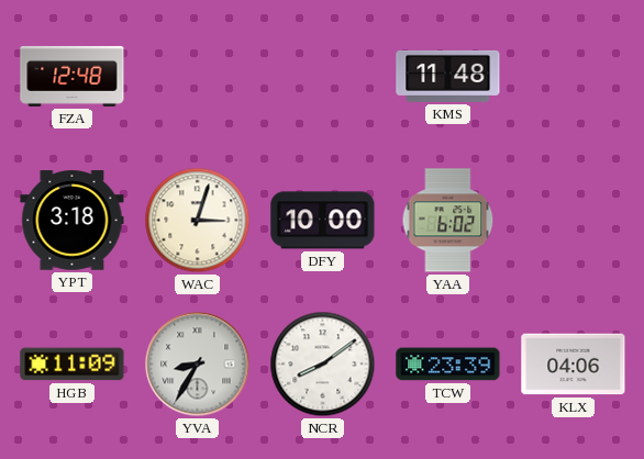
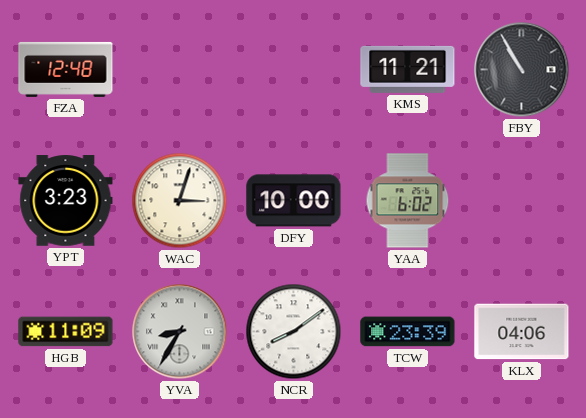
KMS: 11:48 -> 11:21 (408, 69)
FBY: none -> 10:55 (522, 70)
YPT: 3:18 -> 3:23 (66, 201)
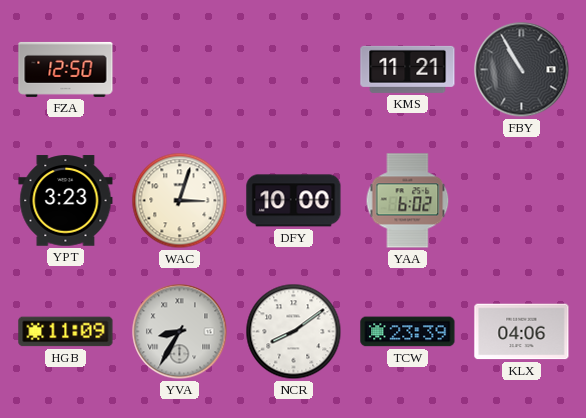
FZA: 12:48 -> 12:50 (66, 69)
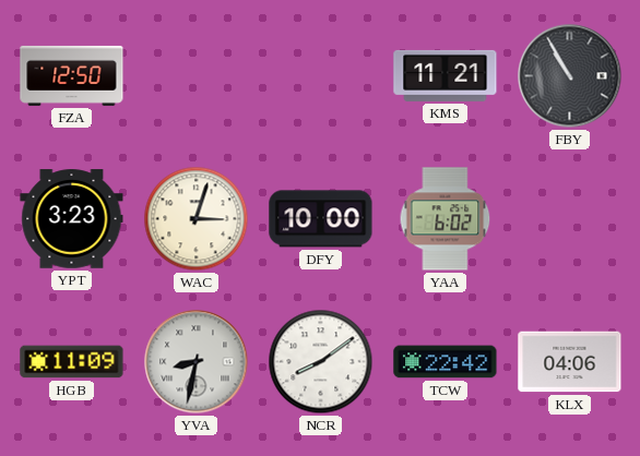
YVA: 8:35 -> 8:32 (197, 362)
TCW: 23:39 -> 22:42 (446, 362)
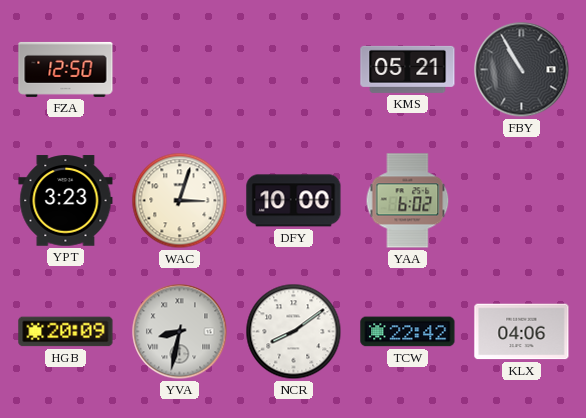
KMS: 11:21 -> 05:21 (408, 69)
HGB: 11:09 -> 20:09 (66, 332)
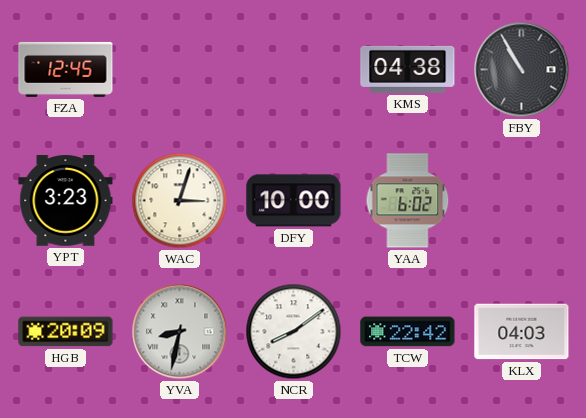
FZA: 12:50 -> 12:45 (66, 69)
KMS: 05:21 -> 04:38 (408, 69)
KLX: 04:06 -> 04:03 (522, 332)
